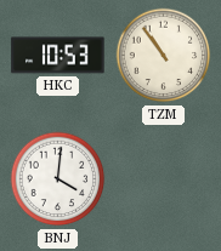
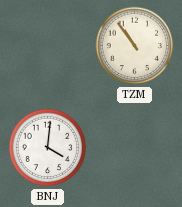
HKC: 10:53 -> none (58, 56)
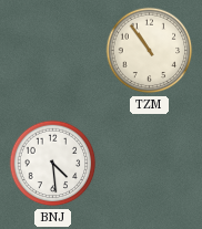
BNJ: 4:01 -> 4:29 (53, 164)
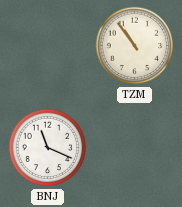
BNJ: 4:29 -> 11:19 (48, 148)
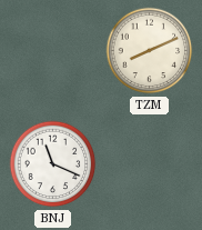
TZM: 10:54 -> 8:11 (150, 51)
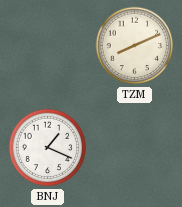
BNJ: 11:19 -> 1:19 (48, 148)
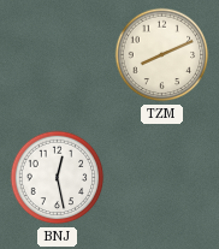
BNJ: 1:19 -> 12:28 (58, 178)
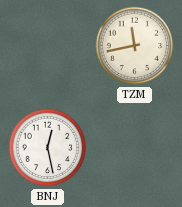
TZM: 8:11 -> 11:43 (135, 46)
